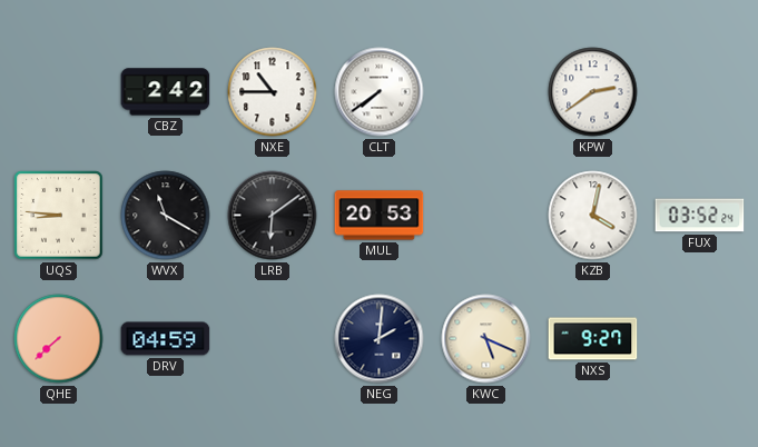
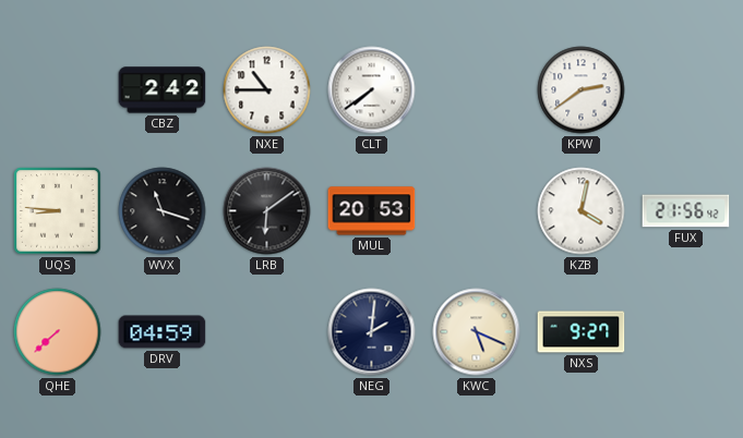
WVX: 11:20 -> 11:18 (163, 211)
FUX: 03:52 -> 21:56 (686, 211)
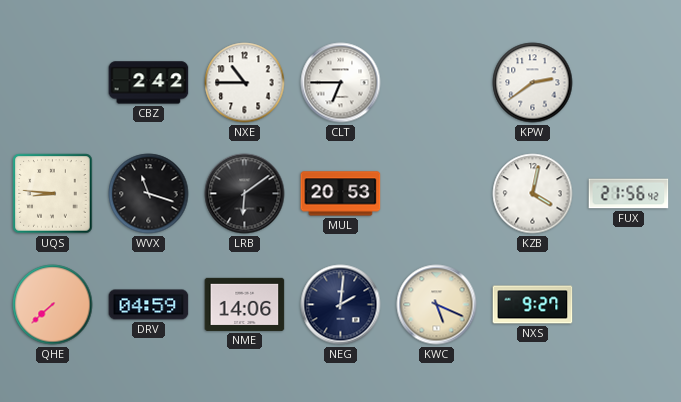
CLT: 7:39 -> 6:45 (341, 83)
NME: none -> 14:06 (245, 304)
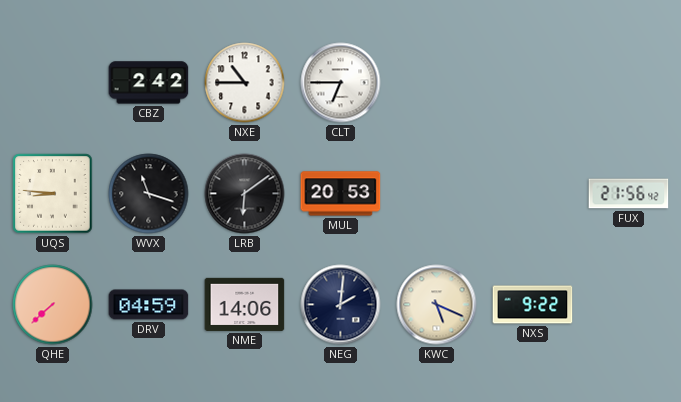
KPW: 2:39 -> none (533, 83)
KZB: 4:02 -> none (533, 194)
NXS: 9:27 -> 9:22 (533, 305)
